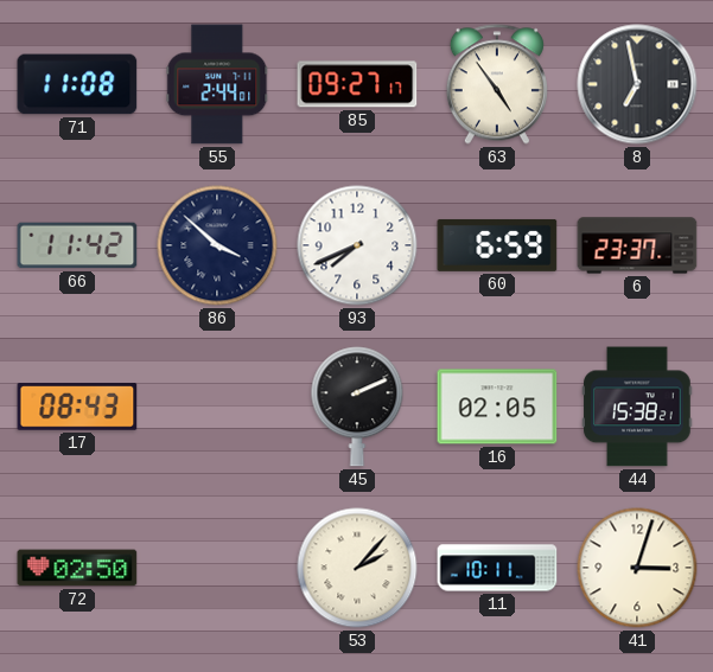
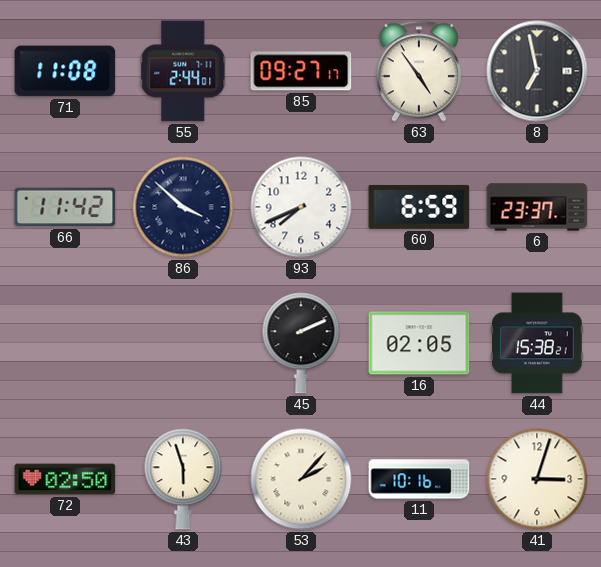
17: 08:43 -> none (77, 407)
43: none -> 5:57 (183, 479)
11: 10:11 -> 10:16 (419, 479)
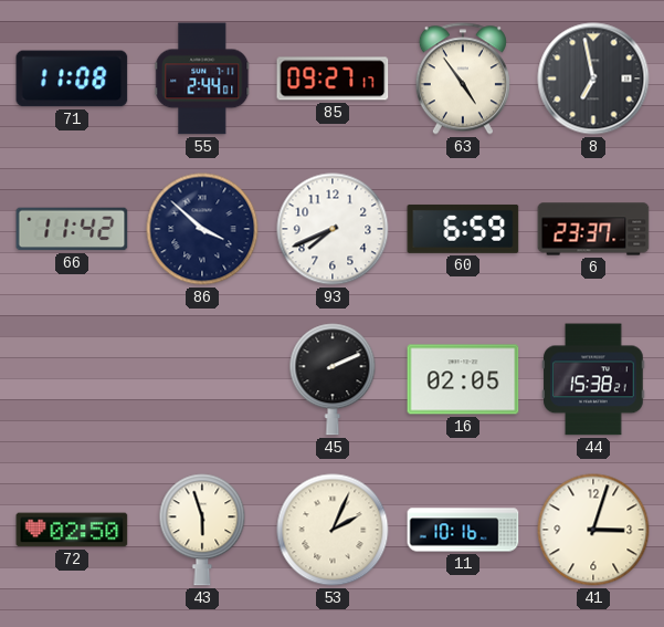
53: 2:07 -> 2:04 (333, 530)
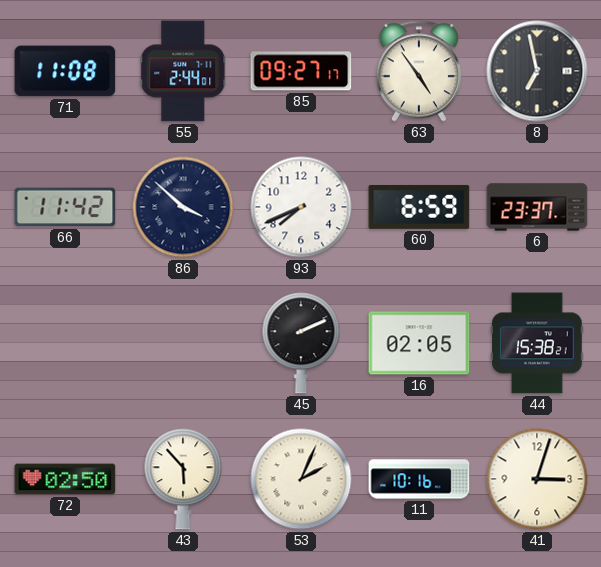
43: 5:57 -> 5:53 (183, 479)
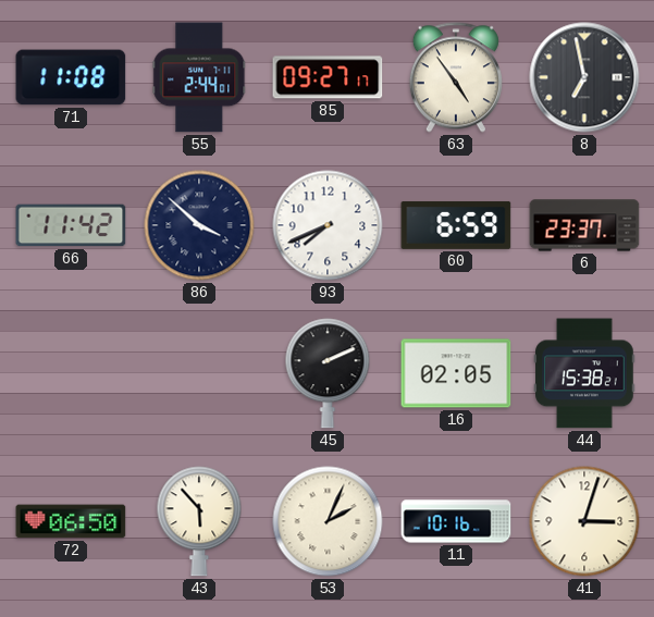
72: 02:50 -> 06:50 (71, 521)
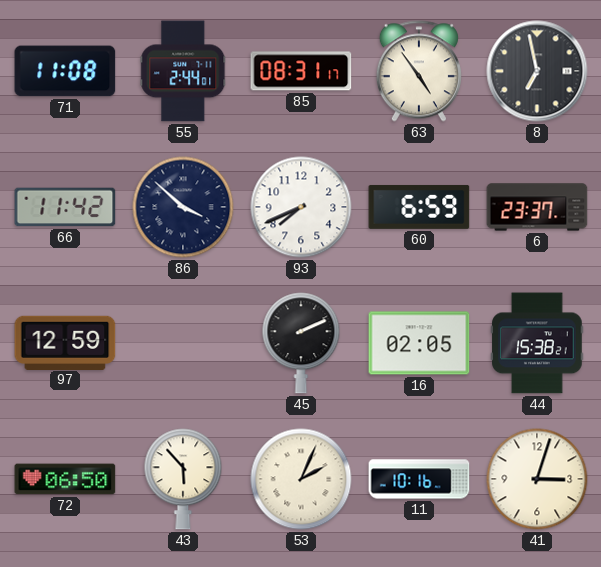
85: 09:27 -> 08:31 (301, 71)
97: none -> 12:59 (65, 342)
